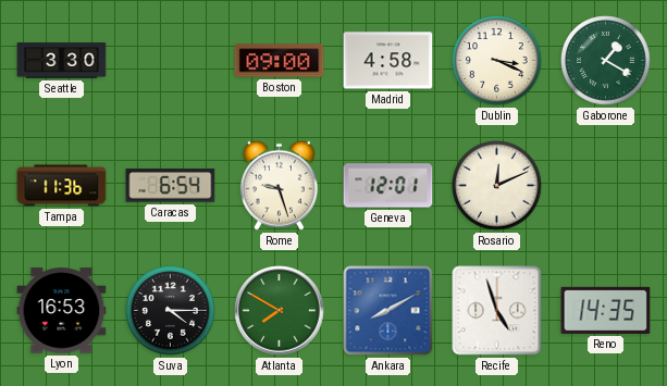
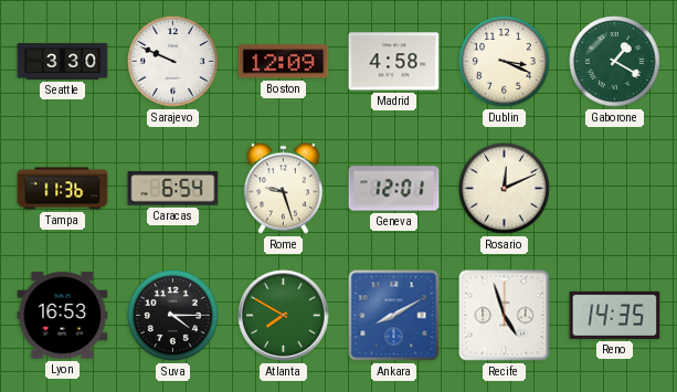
Sarajevo: none -> 9:49 (173, 62)
Boston: 09:00 -> 12:09 (284, 62)
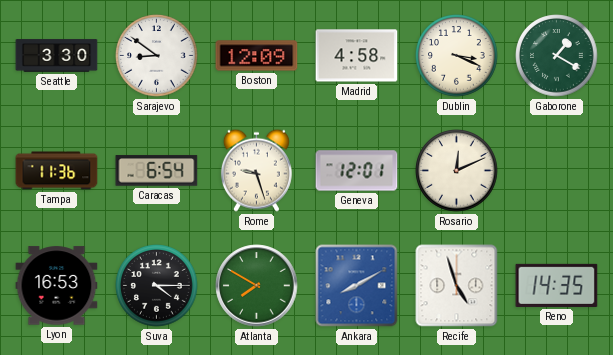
Sarajevo: 9:49 -> 8:51 (157, 56)
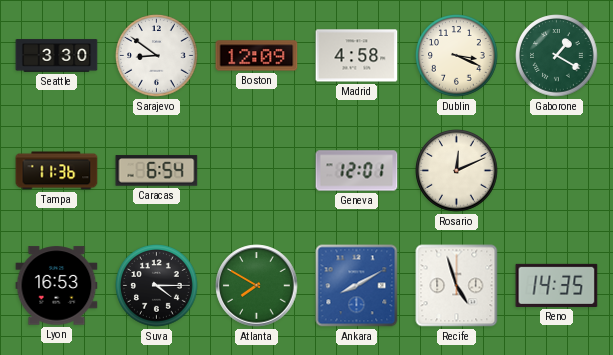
Rome: 9:27 -> none (256, 170)
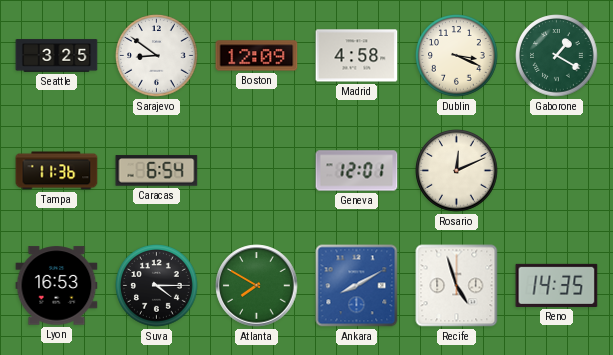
Seattle: 3:30 -> 3:25 (57, 56)
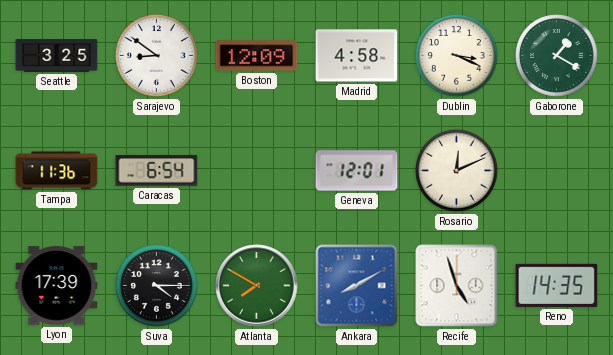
Lyon: 16:53 -> 17:39 (57, 286)
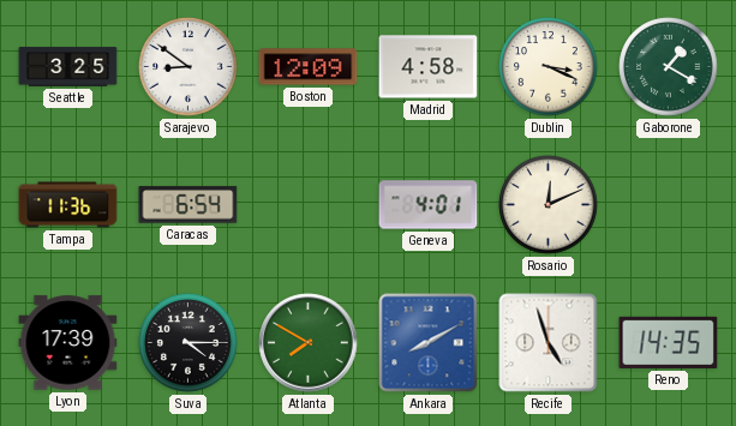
Geneva: 12:01 -> 4:01 (429, 205)
